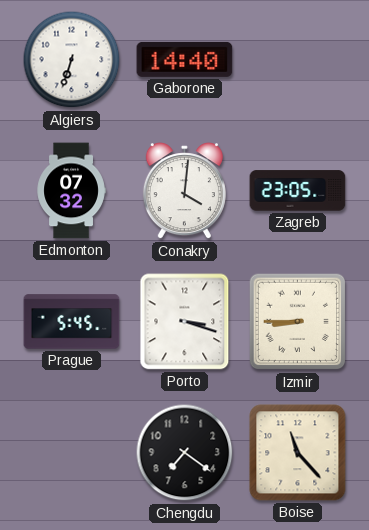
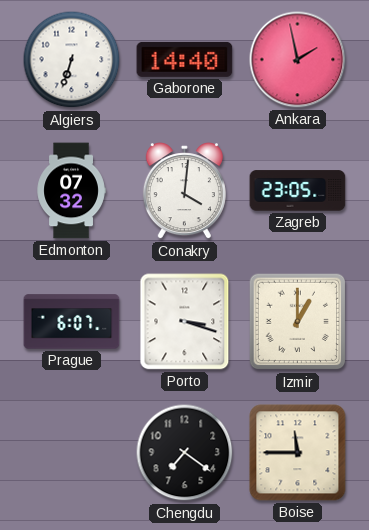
Ankara: none -> 1:58 (298, 60)
Prague: 5:45 -> 6:07 (72, 322)
Izmir: 8:45 -> 1:00 (298, 322)
Boise: 11:23 -> 11:45 (298, 453)
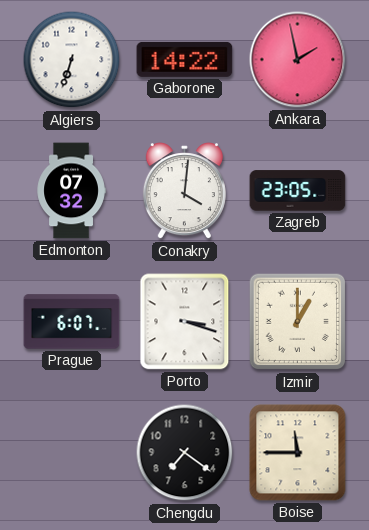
Gaborone: 14:40 -> 14:22 (185, 59)
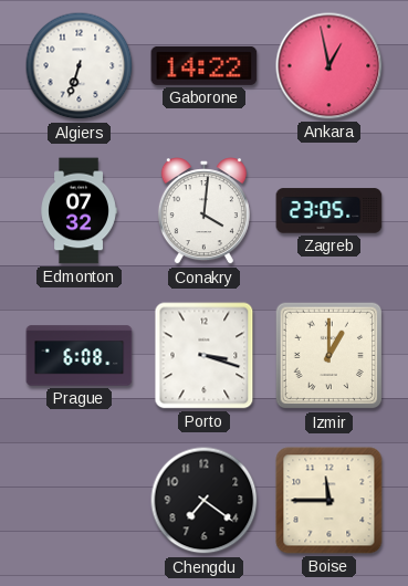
Ankara: 1:58 -> 12:58 (329, 66)
Prague: 6:07 -> 6:08 (80, 356)
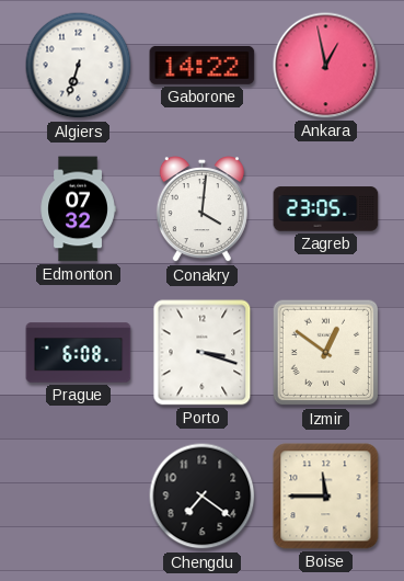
Izmir: 1:00 -> 12:51 (326, 353)
